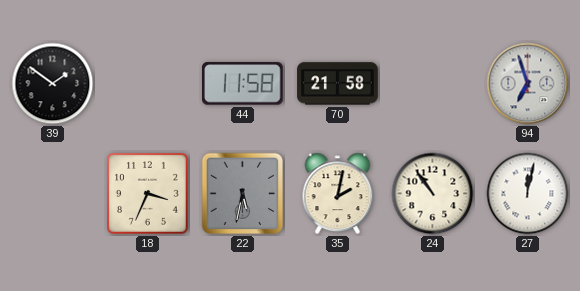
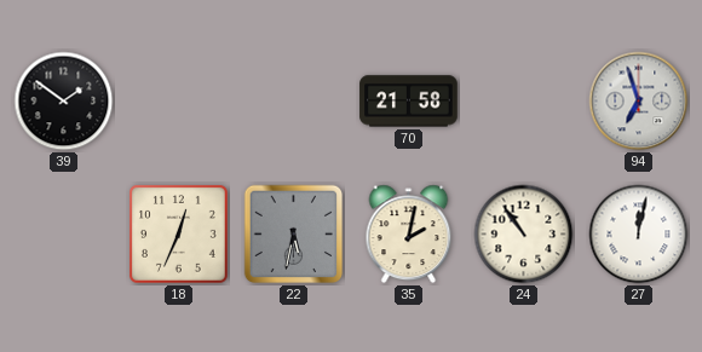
44: 11:58 -> none (243, 84)
18: 3:34 -> 12:34 (179, 235)
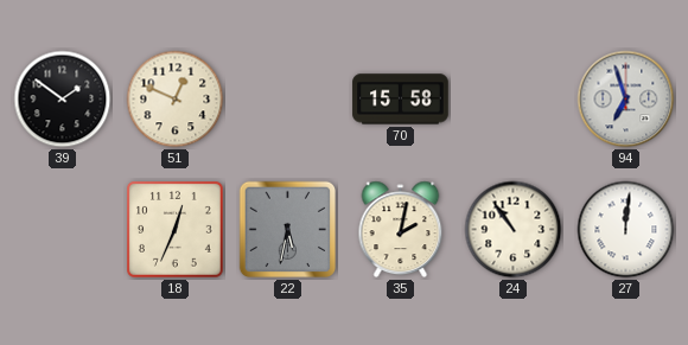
51: none -> 12:49 (176, 100)
70: 21:58 -> 15:58 (401, 100)
27: 12:02 -> 12:01 (626, 230)
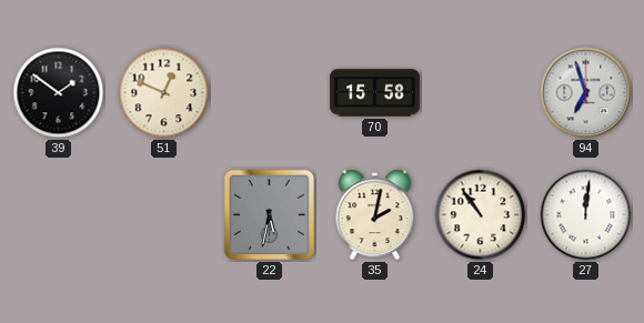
18: 12:34 -> none (176, 230)
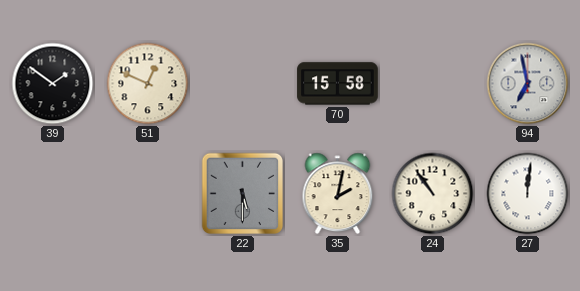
94: 6:57 -> 6:58 (528, 84)
22: 5:32 -> 5:30 (243, 194)
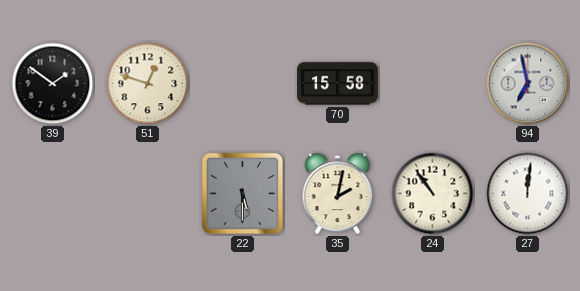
51: 12:49 -> 12:48 (148, 84)
